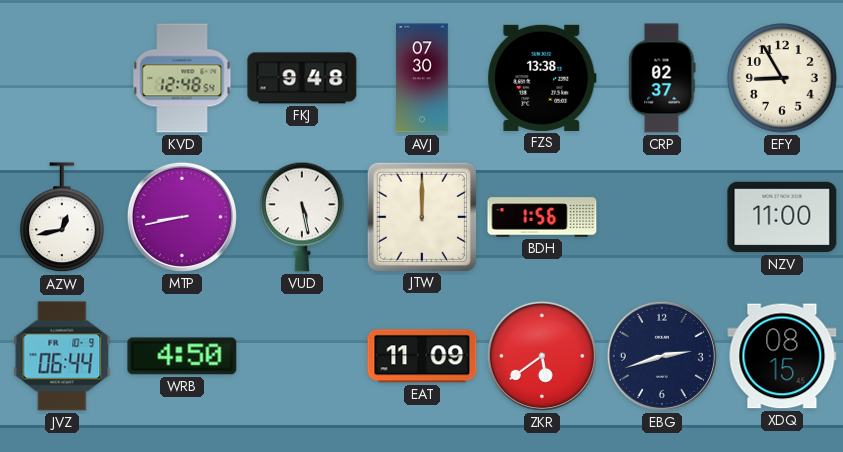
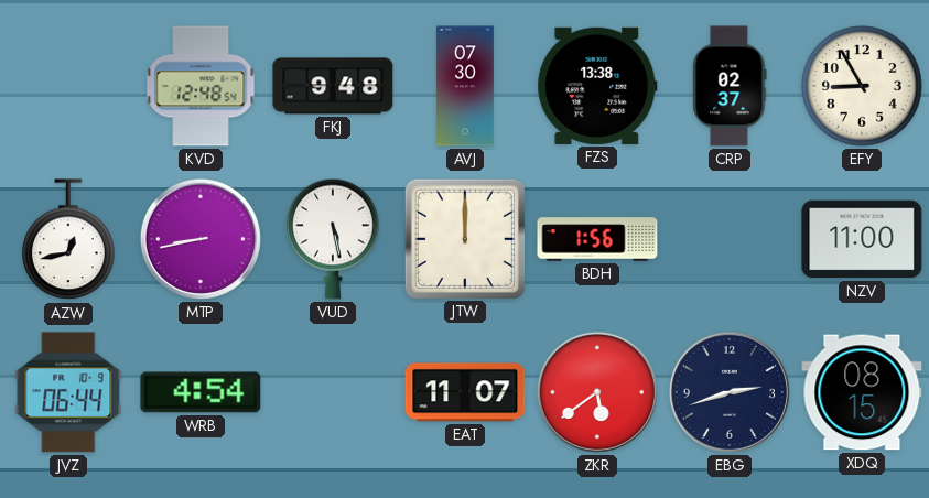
WRB: 4:50 -> 4:54 (201, 392)
EAT: 11:09 -> 11:07 (465, 392)
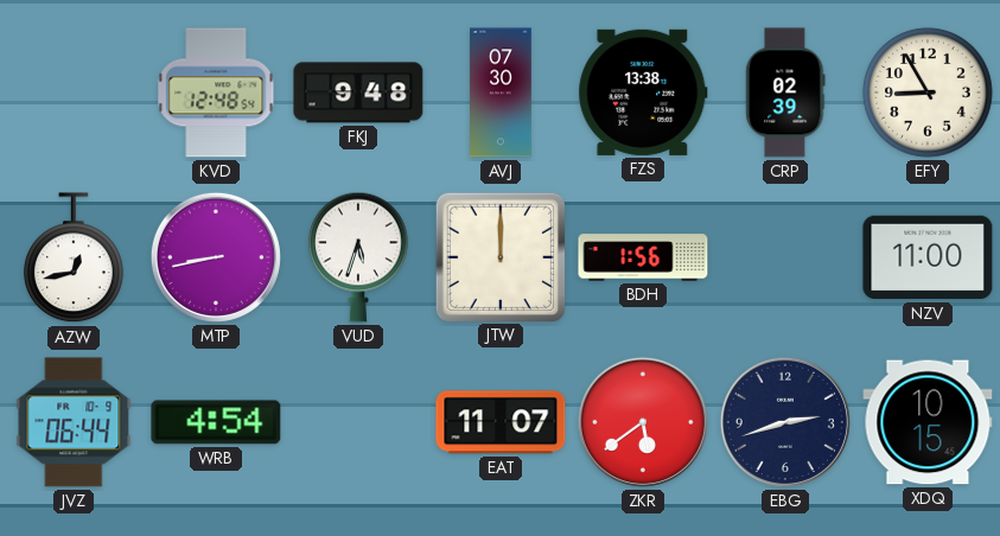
CRP: 02:37 -> 02:39 (785, 92)
VUD: 5:28 -> 5:33 (358, 257)
XDQ: 08:15 -> 10:15 (928, 422)
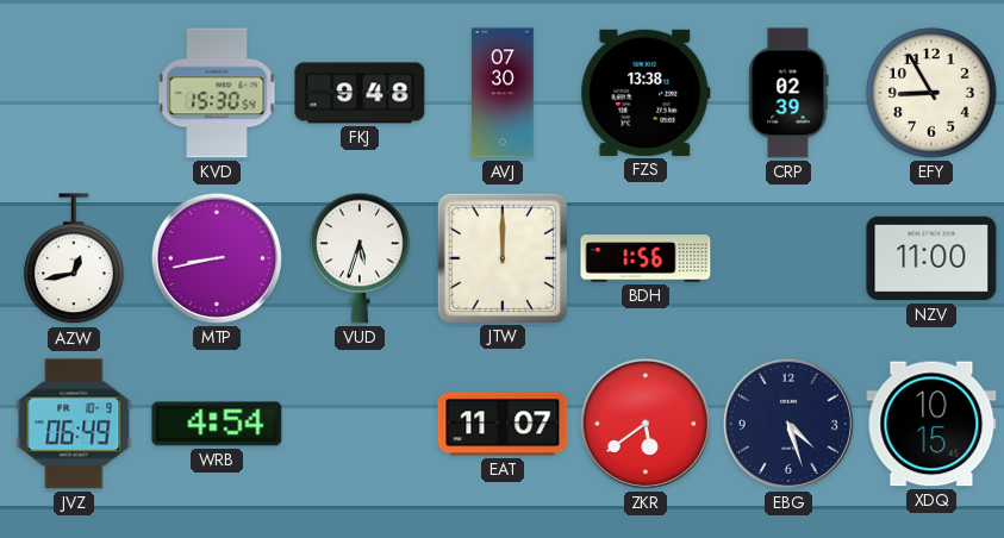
KVD: 12:48 -> 15:30 (217, 93)
JVZ: 06:44 -> 06:49 (74, 424)
EBG: 2:42 -> 4:27 (788, 424)
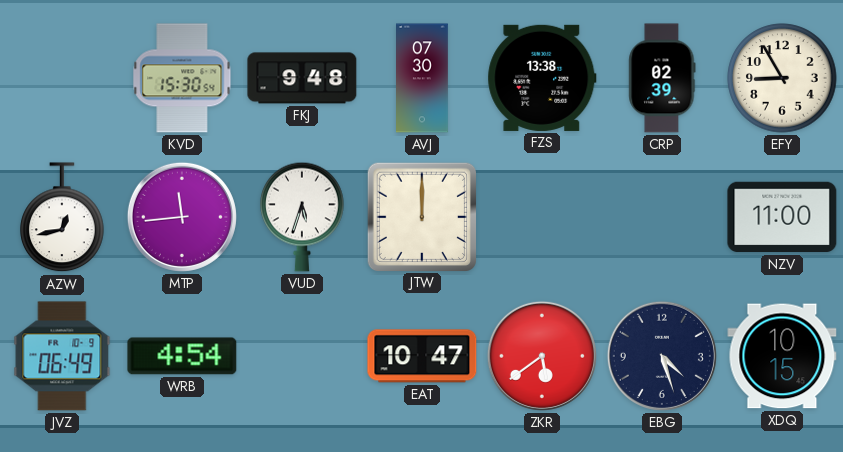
MTP: 8:43 -> 11:44 (182, 217)
BDH: 1:56 -> none (646, 258)
EAT: 11:07 -> 10:47 (422, 356)
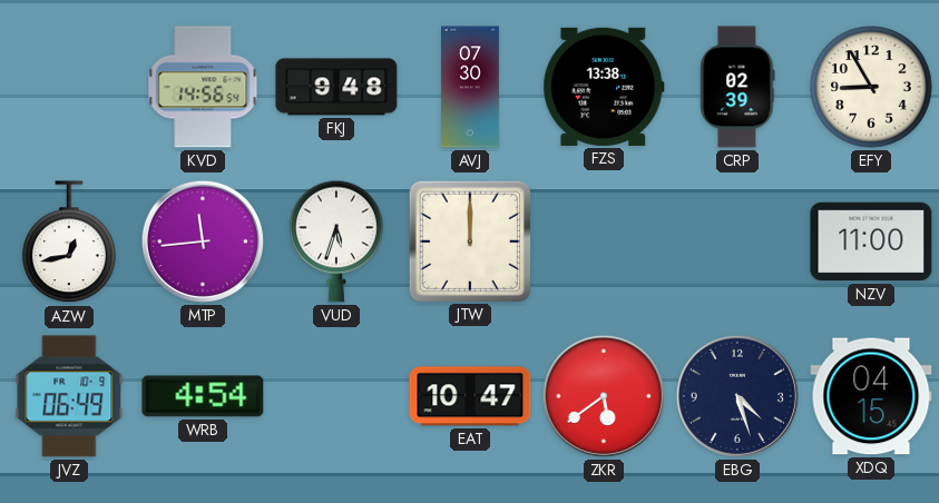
KVD: 15:30 -> 14:56 (203, 87)
XDQ: 10:15 -> 04:15 (871, 396)
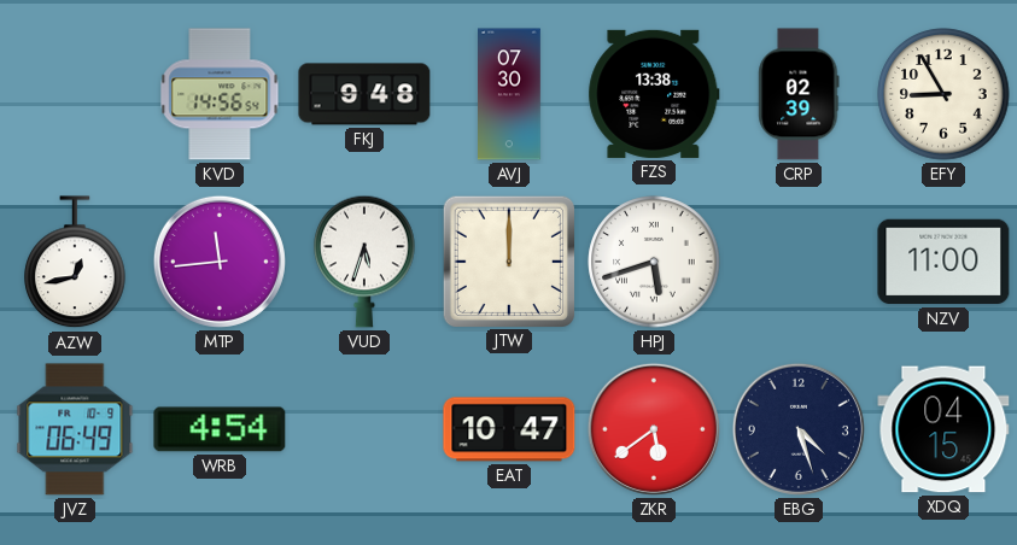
HPJ: none -> 5:42 (654, 262)
